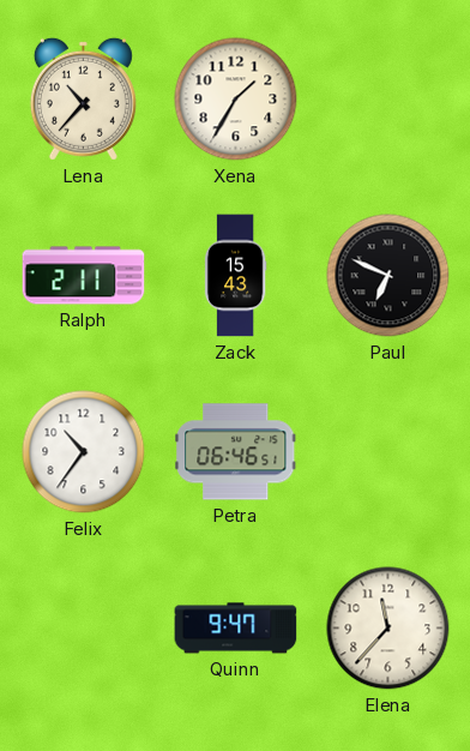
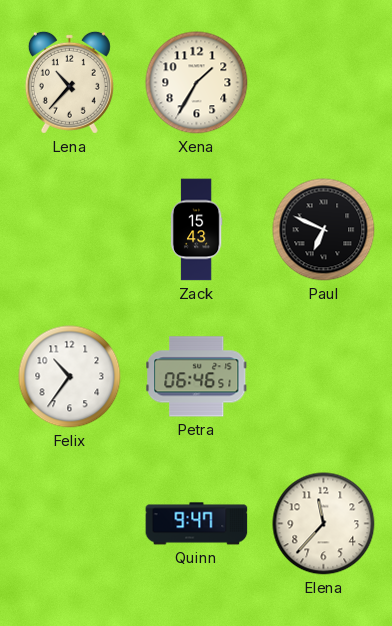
Ralph: 2:11 -> none (84, 276)
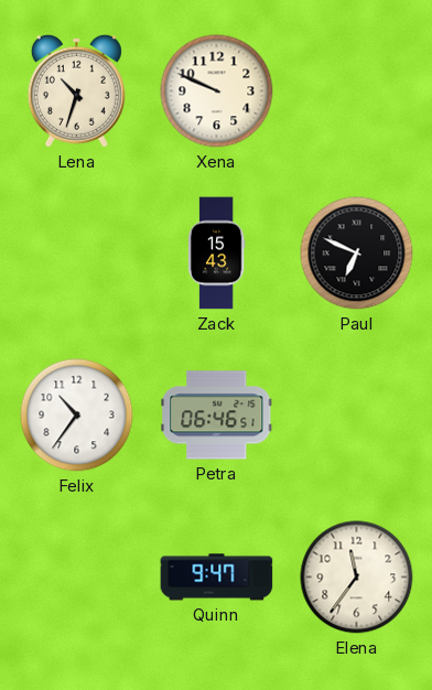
Lena: 10:37 -> 10:33 (76, 90)
Xena: 1:35 -> 9:49 (217, 91)
Elena: 11:37 -> 11:36 (357, 578)
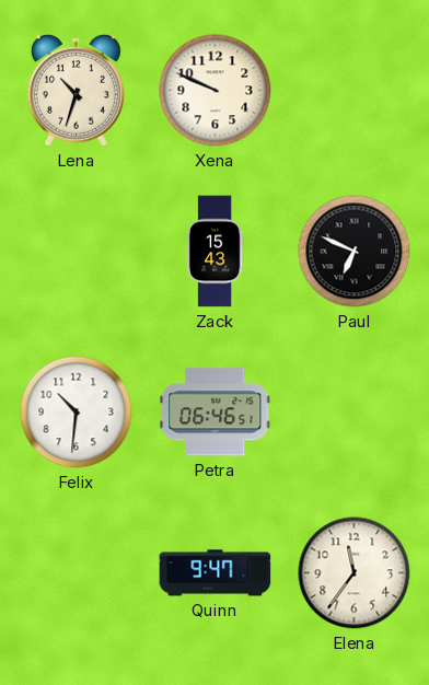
Felix: 10:36 -> 10:31 (77, 413)
